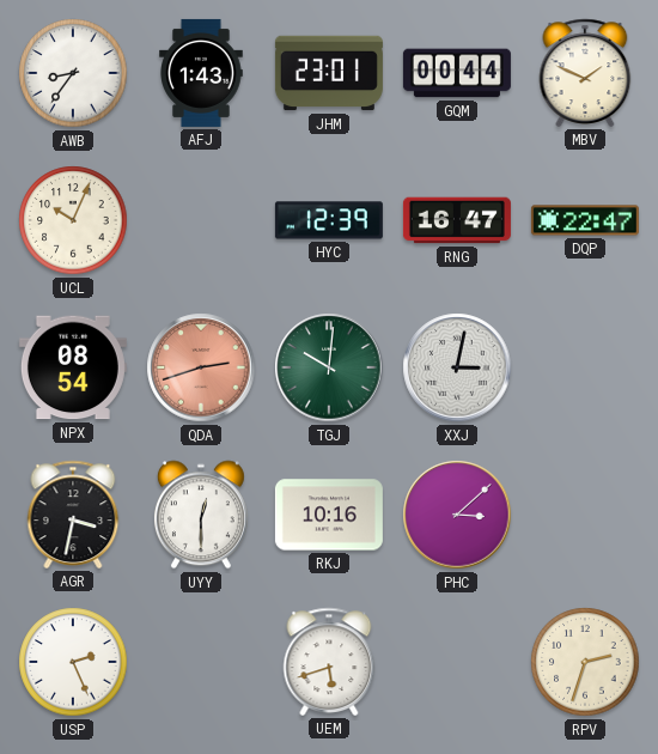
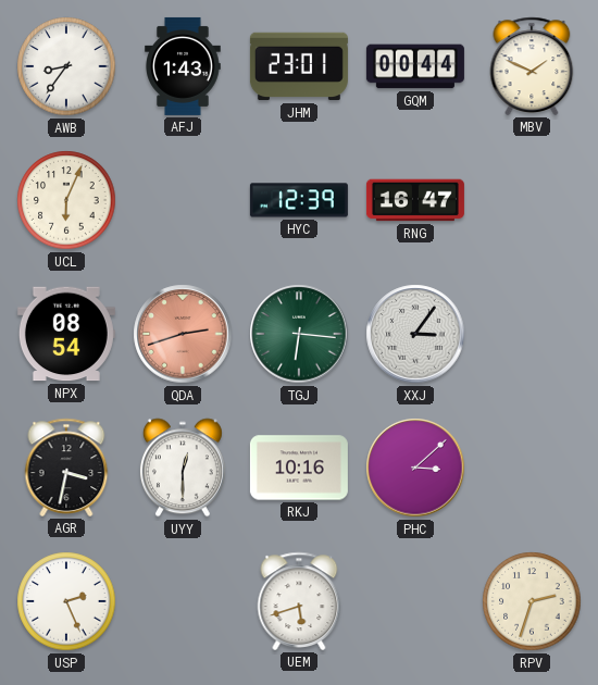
UCL: 10:04 -> 6:04 (66, 200)
DQP: 22:47 -> none (585, 220)
TGJ: 10:01 -> 6:16 (299, 334)
XXJ: 3:02 -> 3:06 (415, 334)
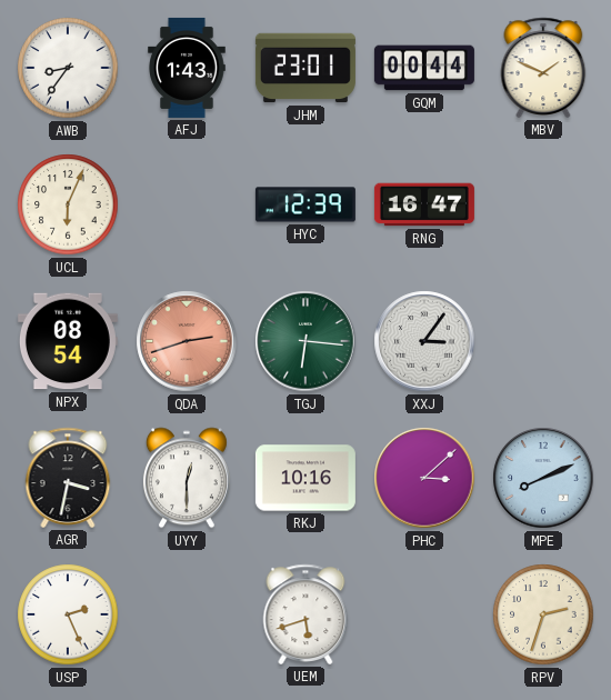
MPE: none -> 8:11 (543, 478)
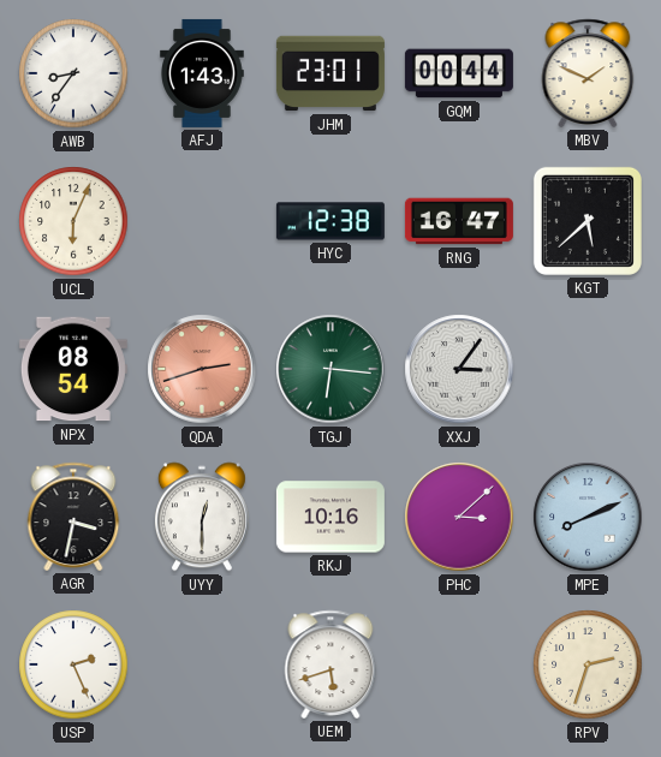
HYC: 12:39 -> 12:38 (330, 221)
KGT: none -> 5:38 (588, 221)
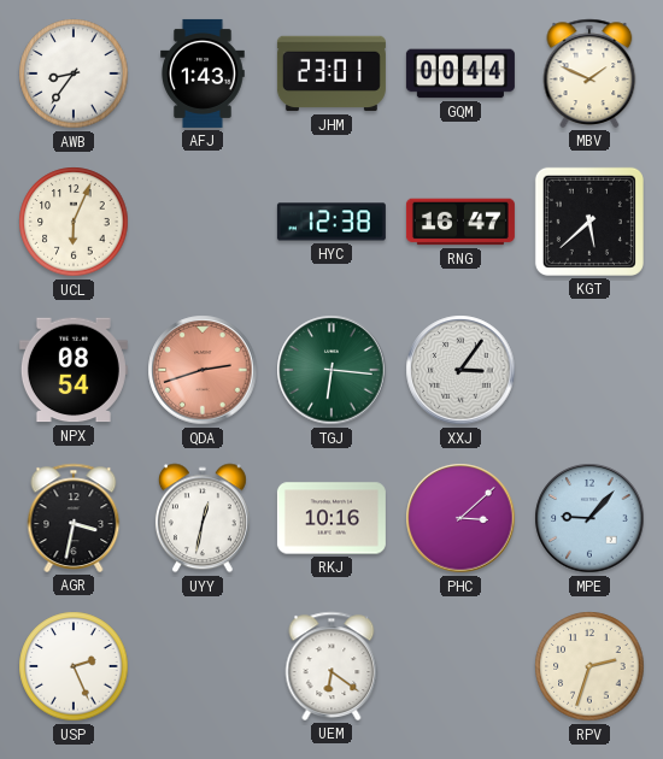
UYY: 12:30 -> 12:32 (203, 518)
MPE: 8:11 -> 9:07 (589, 518)
UEM: 5:42 -> 6:21 (331, 666)
